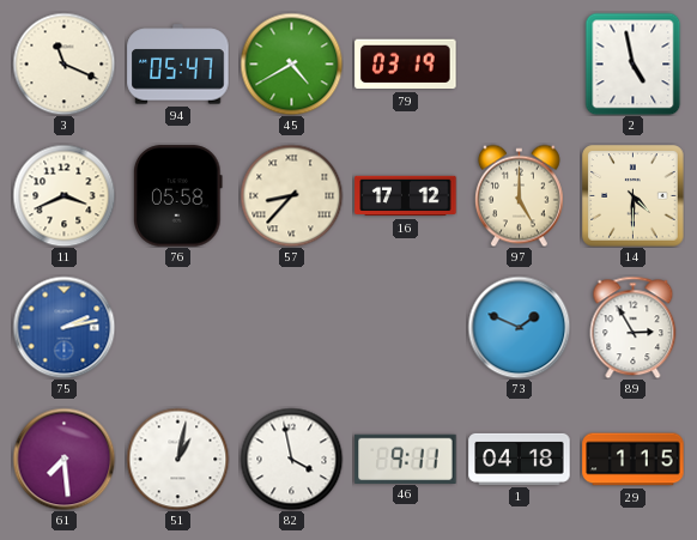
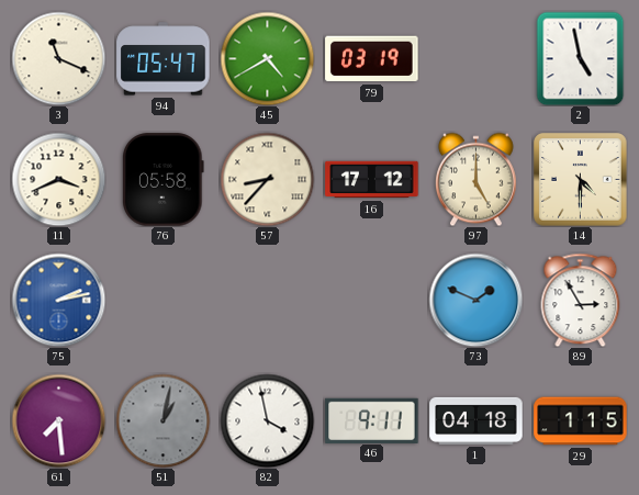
51 dial: white -> grey (162, 420)
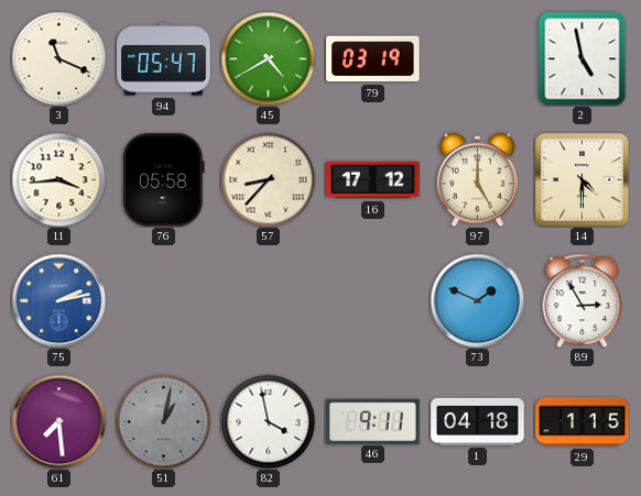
11: 3:41 -> 3:44 (58, 179)
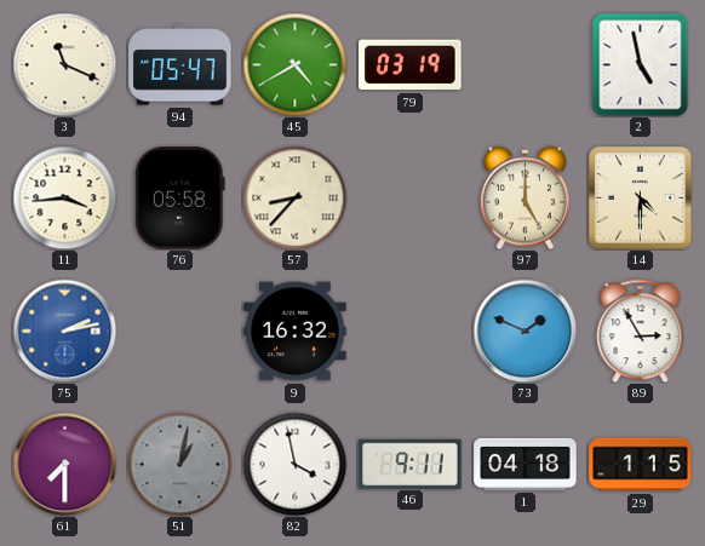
16: 17:12 -> none (373, 180)
9: none -> 16:32 (296, 332)
61: 7:29 -> 7:30 (64, 464)
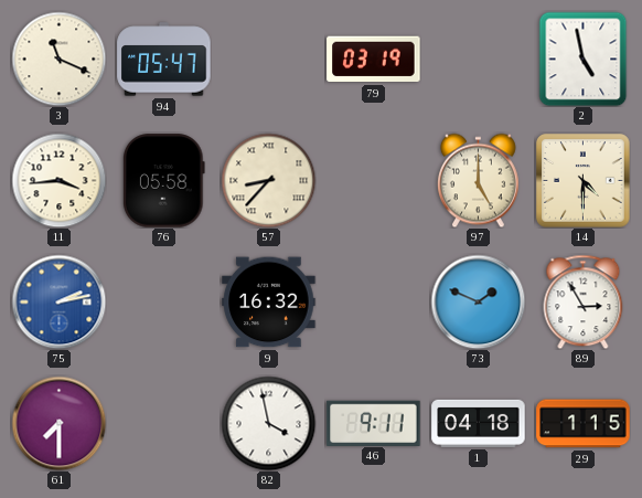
45: 4:40 -> none (294, 64)
51: 1:02 -> none (179, 464)
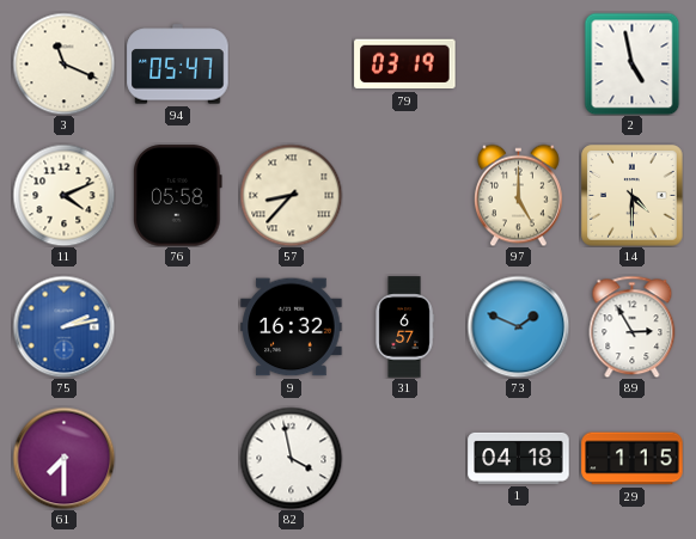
11: 3:44 -> 4:11 (63, 195)
31: none -> 6:57 (404, 327)
46: 9:11 -> none (374, 423)
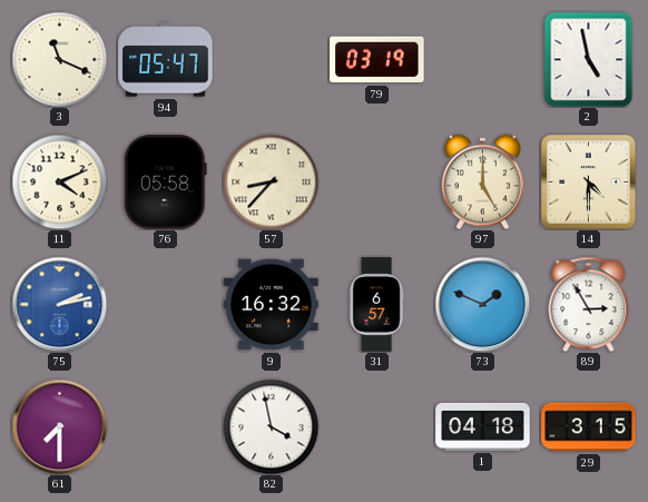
29: 1:15 -> 3:15 (589, 427)
